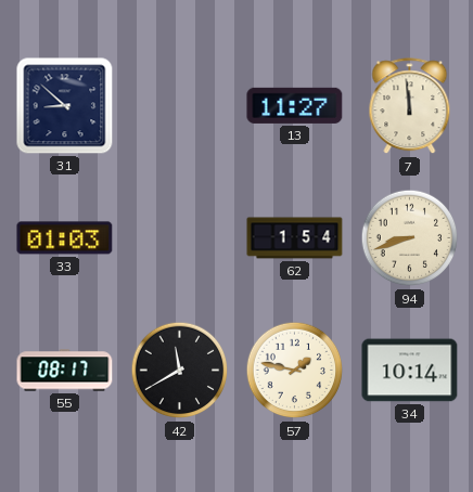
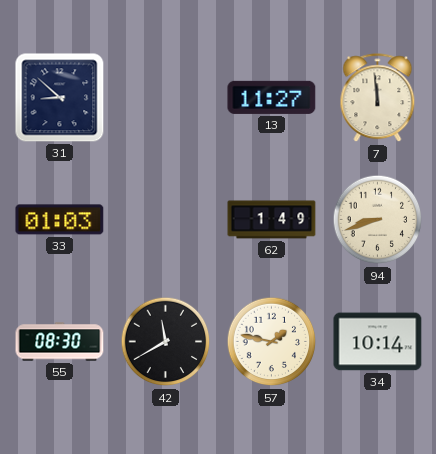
62: 1:54 -> 1:49 (272, 220)
55: 08:17 -> 08:30 (60, 342)
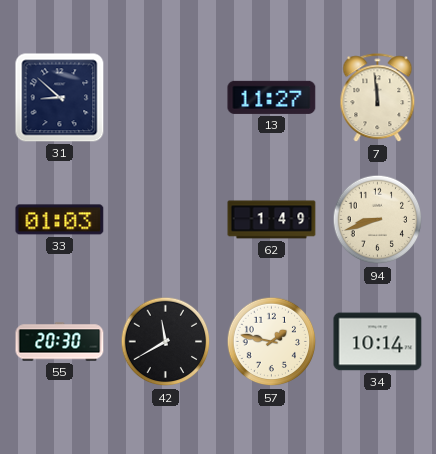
55: 08:30 -> 20:30 (60, 342)
